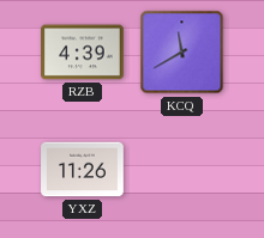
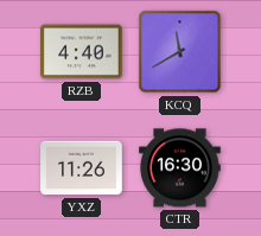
RZB: 4:39 -> 4:40 (82, 52)
CTR: none -> 16:30 (180, 168)
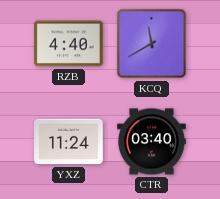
YXZ: 11:26 -> 11:24 (69, 142)
CTR: 16:30 -> 03:40 (152, 142)
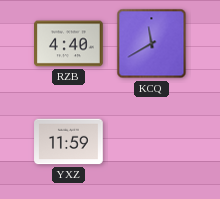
YXZ: 11:24 -> 11:59 (69, 142)
CTR: 03:40 -> none (152, 142)
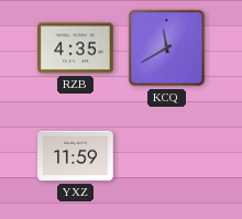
RZB: 4:40 -> 4:35 (76, 48)
